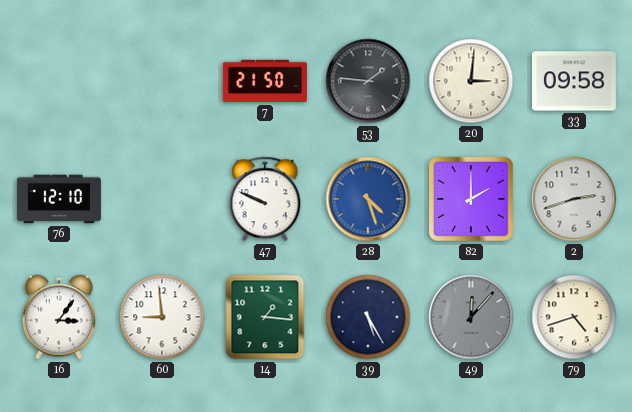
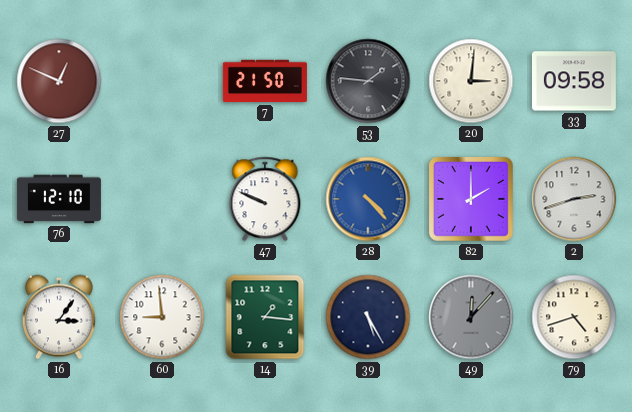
27: none -> 12:49 (59, 81)
28: 4:27 -> 4:23 (368, 199)
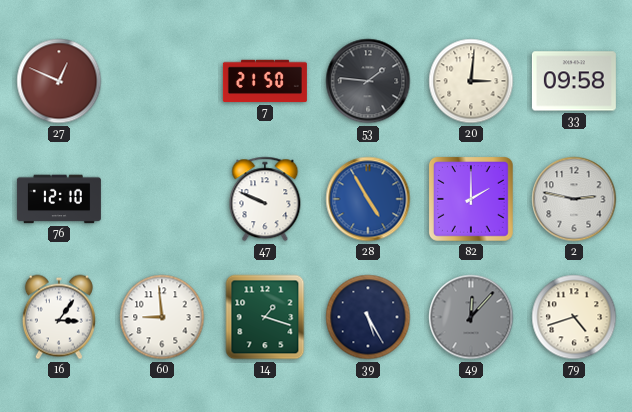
28: 4:23 -> 4:55 (368, 199)
2: 2:42 -> 2:47 (574, 199)
14: 1:16 -> 1:18 (265, 317)
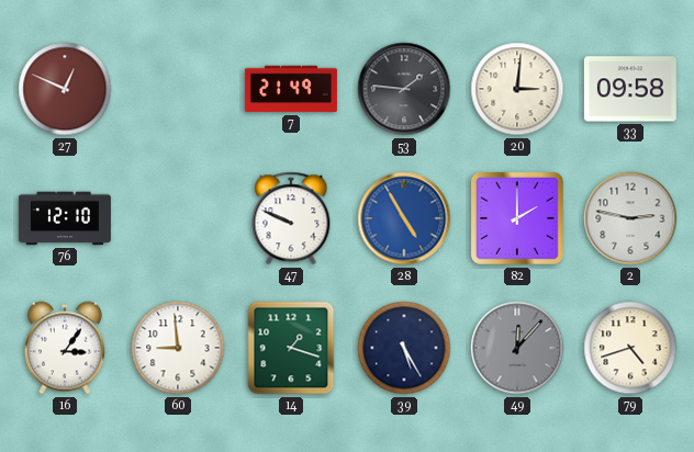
7: 21:50 -> 21:49 (291, 89)
